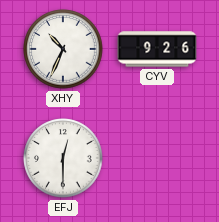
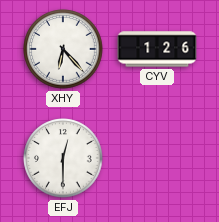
XHY: 10:34 -> 6:23 (63, 49)
CYV: 9:26 -> 1:26 (157, 49)
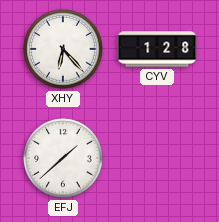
CYV: 1:26 -> 1:28 (157, 49)
EFJ: 12:30 -> 1:38 (63, 158)
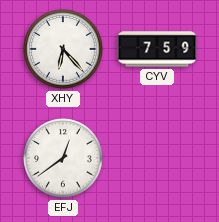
CYV: 1:28 -> 7:59 (157, 49)
EFJ: 1:38 -> 12:39 (63, 158)
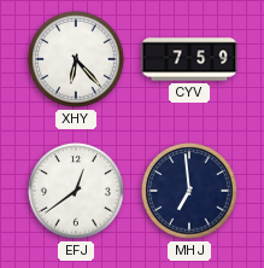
MHJ: none -> 6:59 (189, 191)
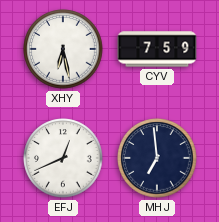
XHY: 6:23 -> 6:28 (63, 49)
EFJ: 12:39 -> 12:41 (63, 158)
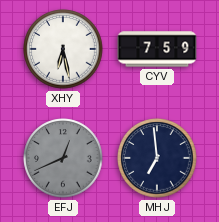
EFJ dial: white -> grey (63, 158)
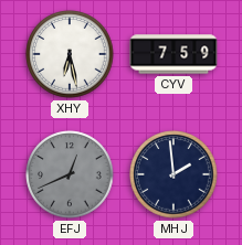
MHJ: 6:59 -> 1:59 (173, 174)
